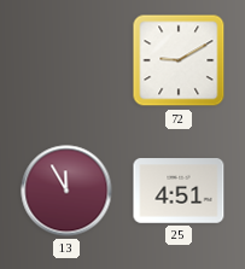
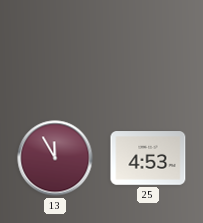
72: 9:10 -> none (179, 60)
25: 4:51 -> 4:53 (148, 158)
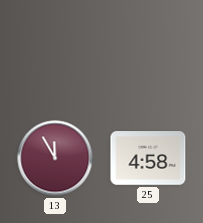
25: 4:53 -> 4:58 (148, 158)
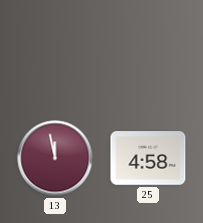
13: 11:55 -> 11:58 (55, 158)
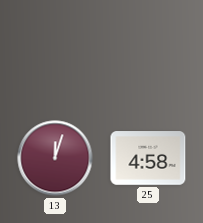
13: 11:58 -> 12:03 (55, 158)
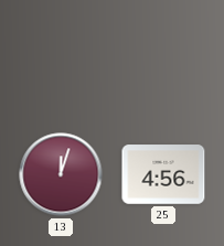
25: 4:58 -> 4:56 (163, 174)
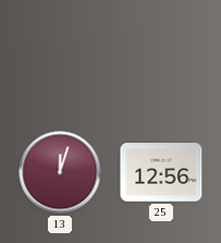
25: 4:56 -> 12:56 (161, 172)
